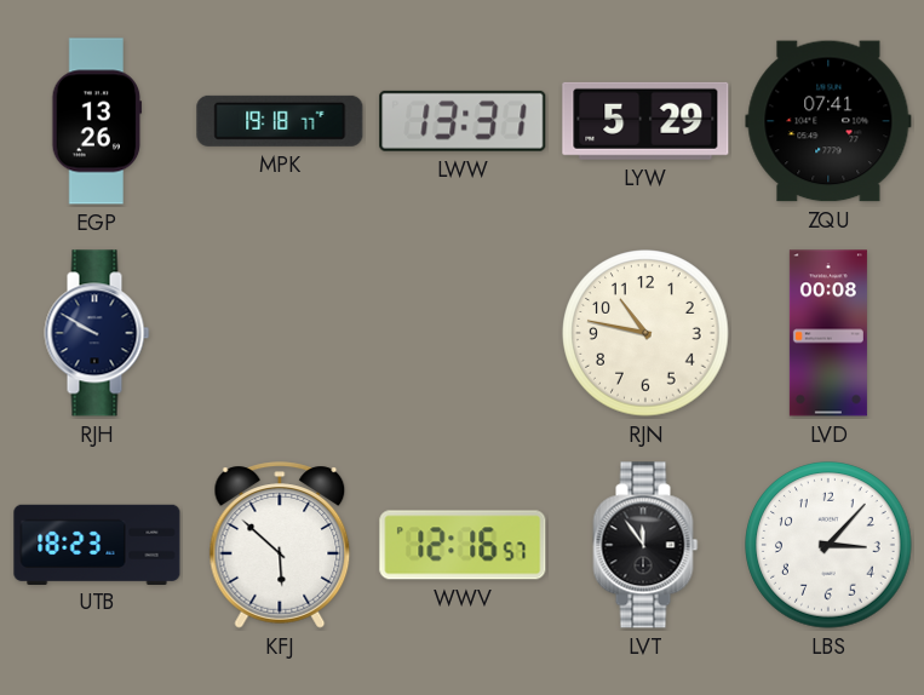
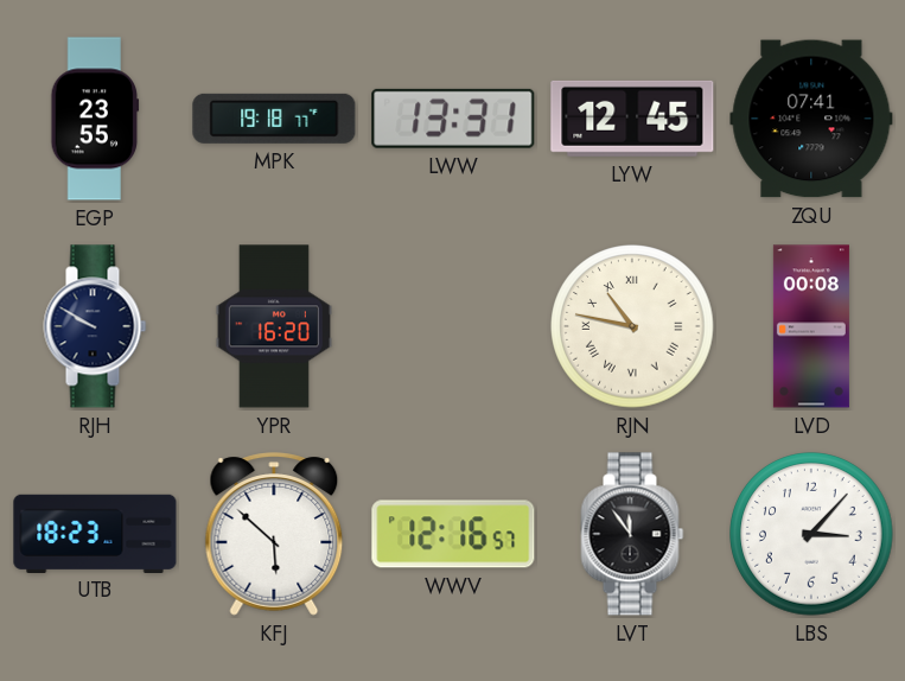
EGP: 13:26 -> 23:55 (95, 119)
LYW: 5:29 -> 12:45 (632, 119)
YPR: none -> 16:20 (273, 326)
RJN numerals: Arabic -> Roman (632, 326)
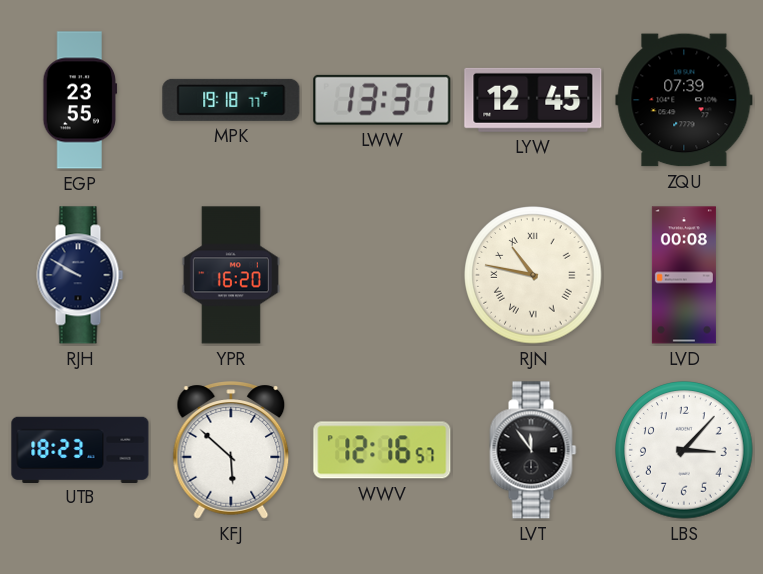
ZQU: 07:41 -> 07:39 (684, 100)
